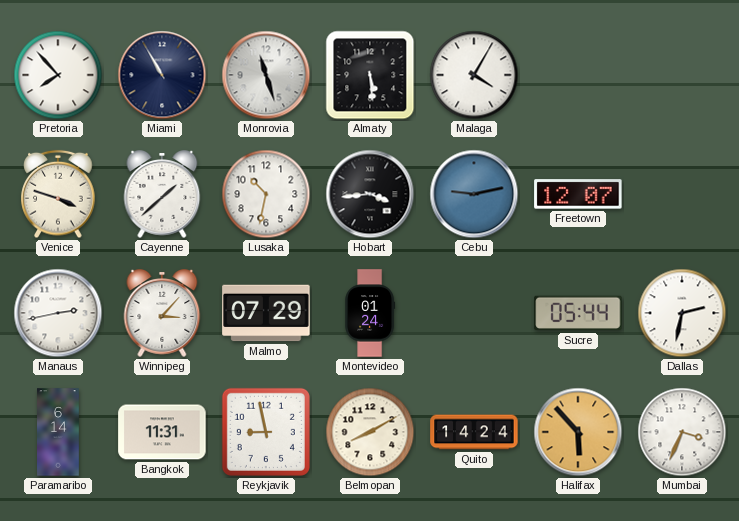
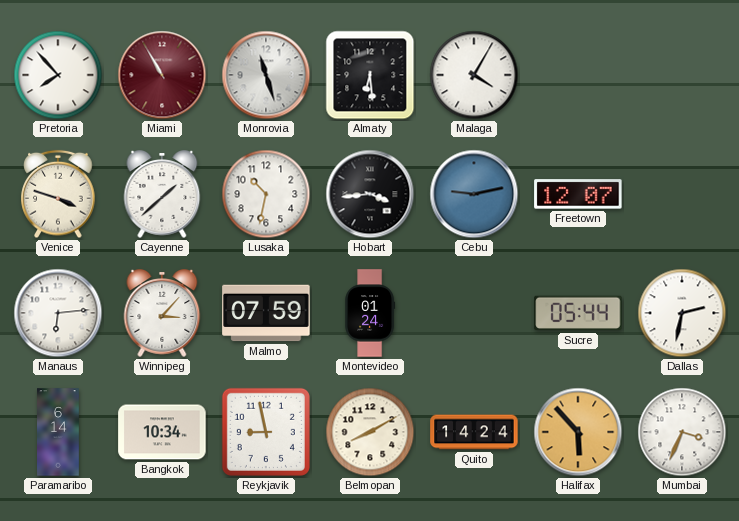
Miami dial: navy -> burgundy (162, 75)
Almaty: 5:29 -> 6:29 (370, 75)
Manaus: 2:43 -> 6:14 (58, 313)
Malmo: 07:29 -> 07:59 (266, 313)
Bangkok: 11:31 -> 10:34 (162, 432)
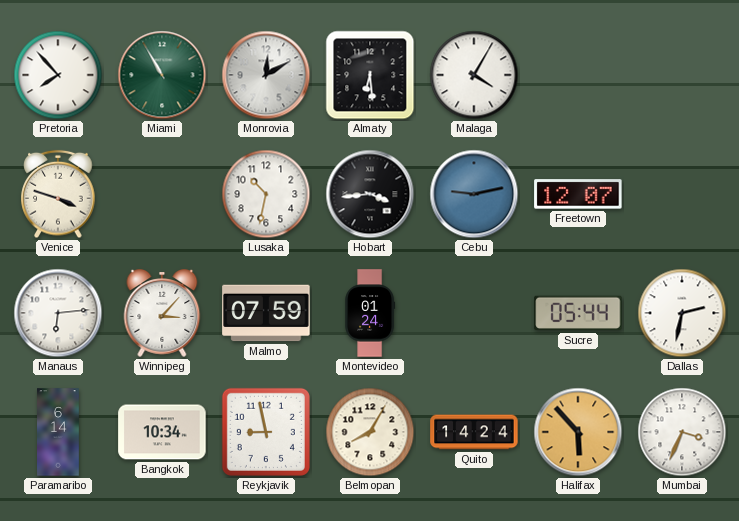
Miami dial: burgundy -> green (162, 75)
Monrovia: 11:27 -> 12:10 (266, 75)
Cayenne: 1:38 -> none (162, 194)
Belmopan: 8:10 -> 8:05 (370, 432)
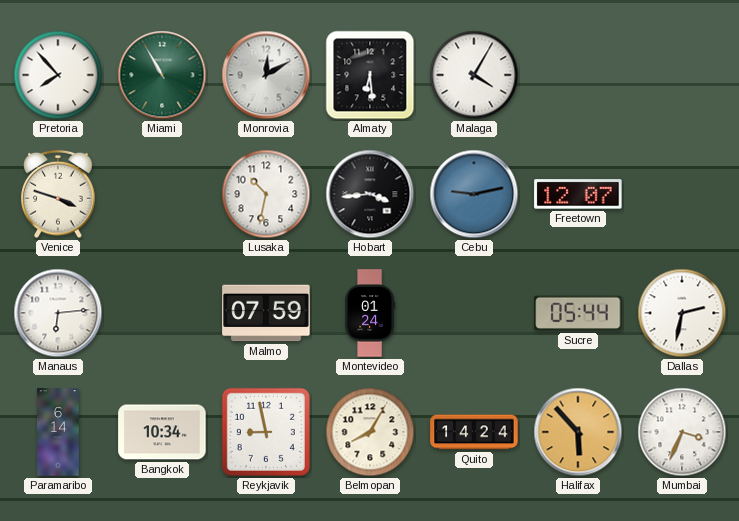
Winnipeg: 3:07 -> none (162, 313)
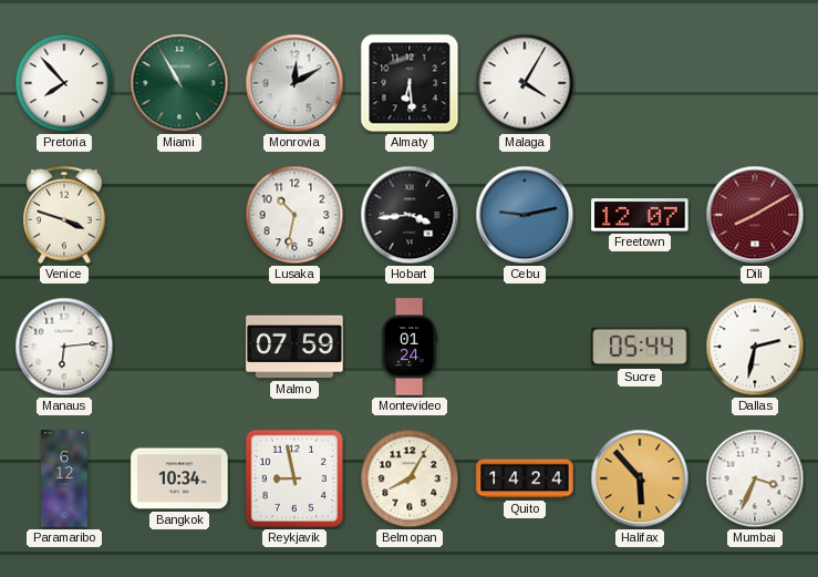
Dili: none -> 8:10 (755, 215)
Paramaribo: 6:14 -> 6:12 (64, 478)
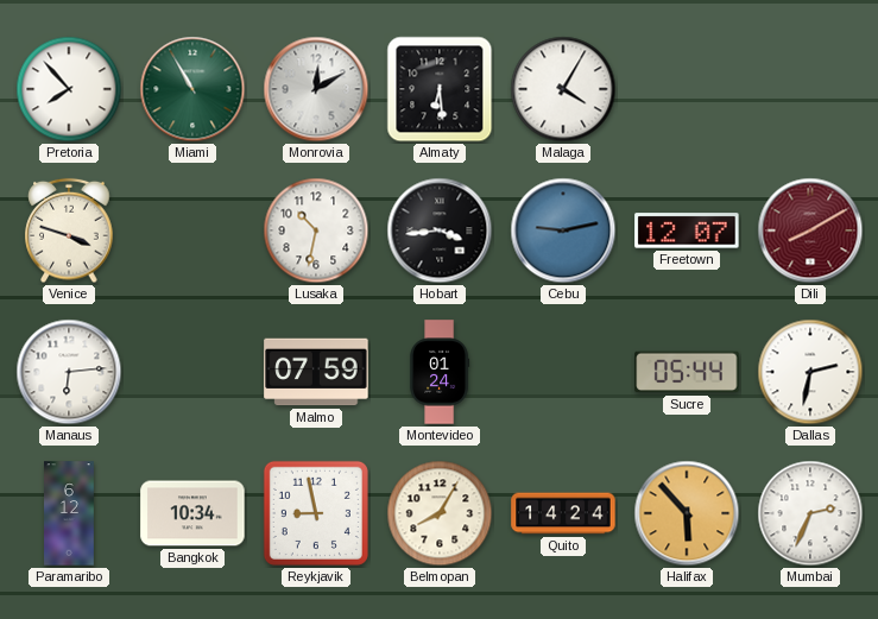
Mumbai: 3:34 -> 2:34 (810, 513)
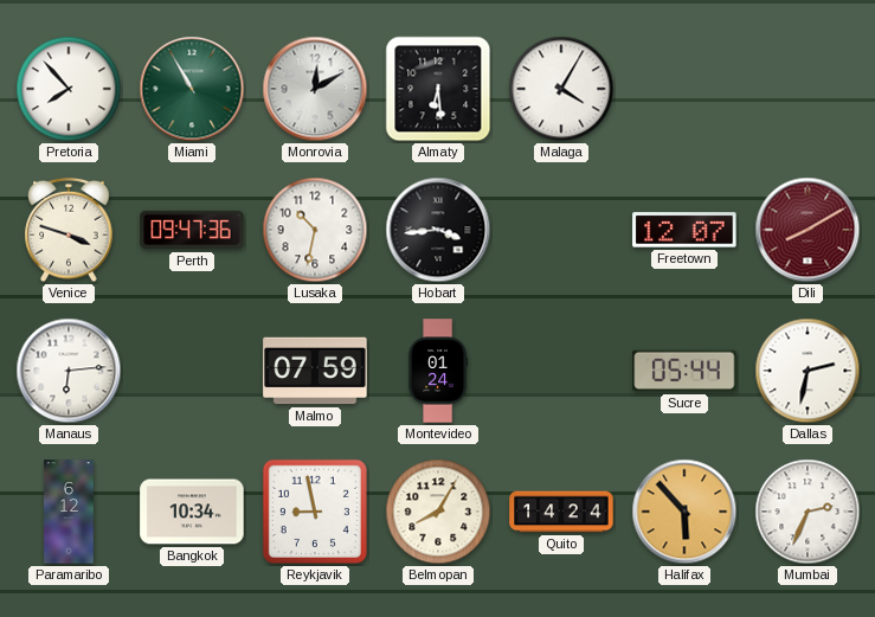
Perth: none -> 09:47 (192, 230)
Cebu: 9:13 -> none (563, 230)
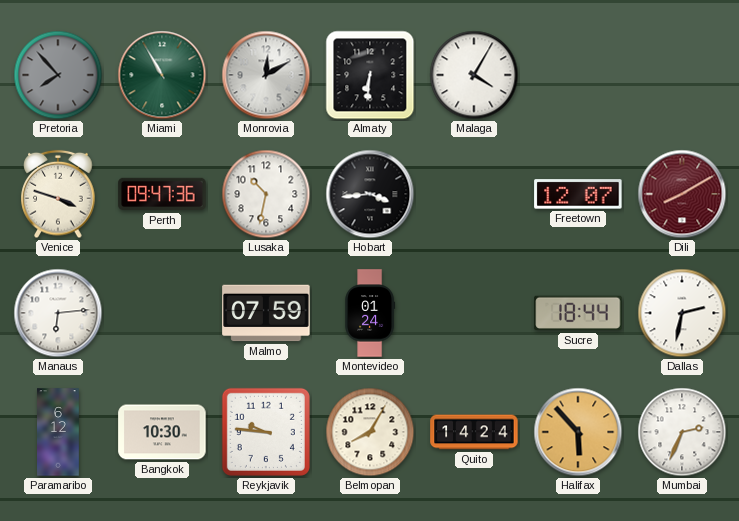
Pretoria dial: white -> grey (58, 75)
Almaty: 6:29 -> 6:31 (370, 75)
Sucre: 05:44 -> 18:44 (578, 313)
Bangkok: 10:34 -> 10:30 (162, 432)
Reykjavik: 8:58 -> 9:46 (266, 432)
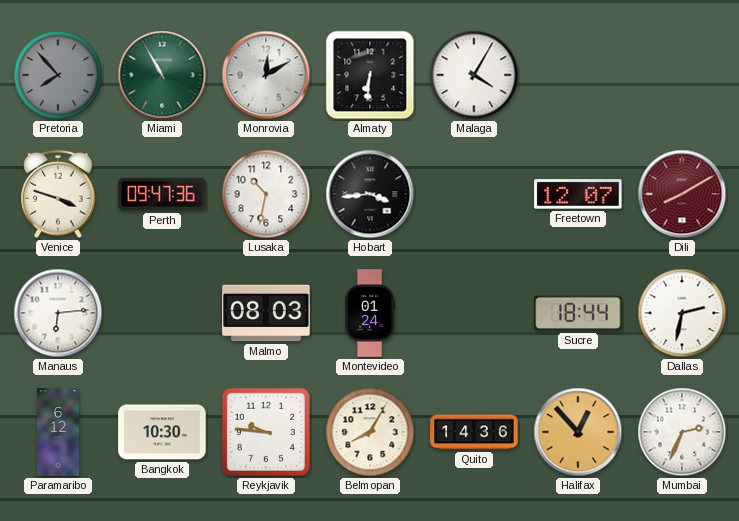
Malmo: 07:59 -> 08:03 (266, 313)
Quito: 14:24 -> 14:36 (474, 432)
Halifax: 5:53 -> 12:53 (578, 432)
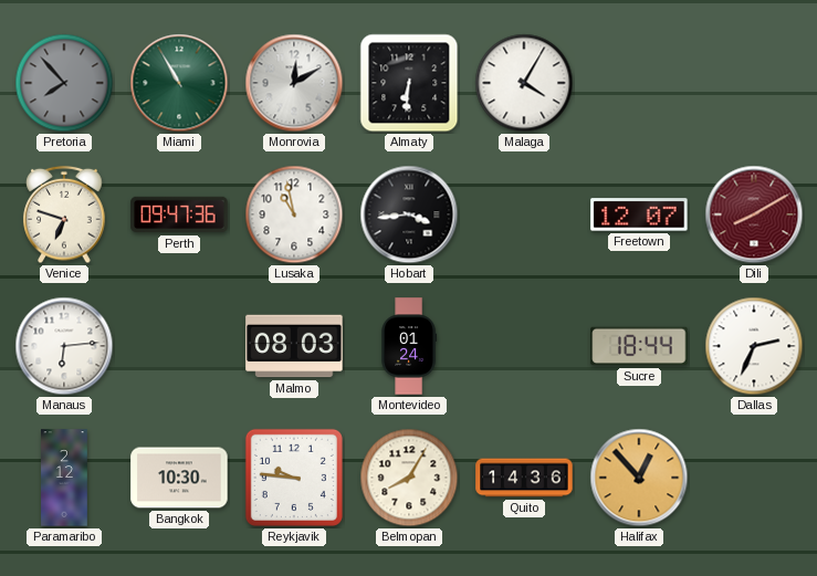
Venice: 3:48 -> 6:48 (64, 214)
Lusaka: 10:32 -> 10:58 (294, 214)
Dallas: 2:32 -> 2:34 (754, 346)
Paramaribo: 6:12 -> 2:12 (64, 478)
Mumbai: 2:34 -> none (682, 432)
